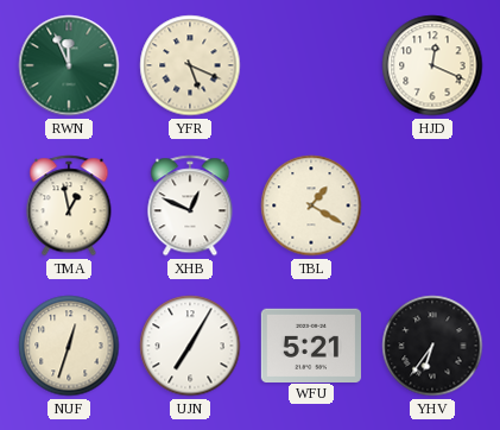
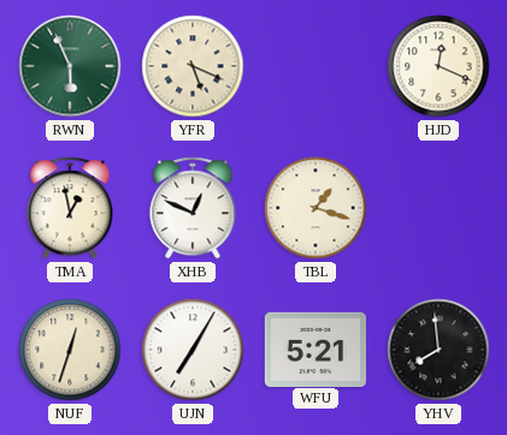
RWN: 11:56 -> 5:56 (70, 66)
TBL: 1:20 -> 1:18 (316, 208)
YHV: 6:36 -> 7:59 (438, 350)
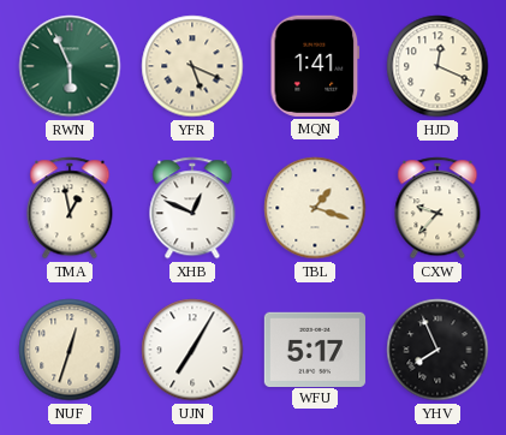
MQN: none -> 1:41 (315, 66)
CXW: none -> 9:37 (437, 208)
WFU: 5:21 -> 5:17 (314, 348)
YHV: 7:59 -> 7:56 (437, 350)
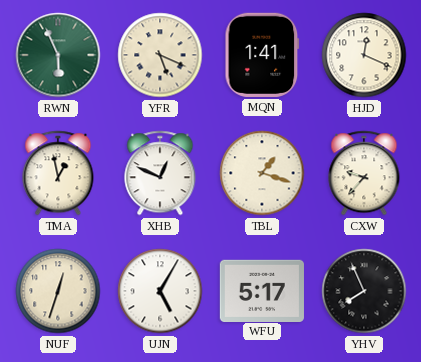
UJN: 7:05 -> 5:05 (160, 291)
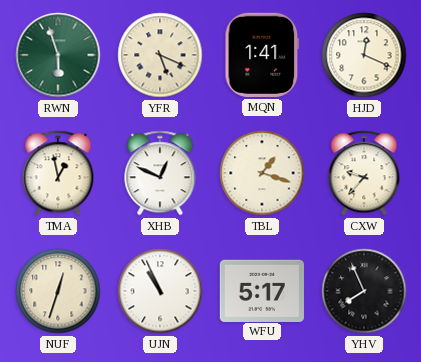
RWN: 5:56 -> 5:57 (58, 55)
UJN: 5:05 -> 10:56 (160, 291)
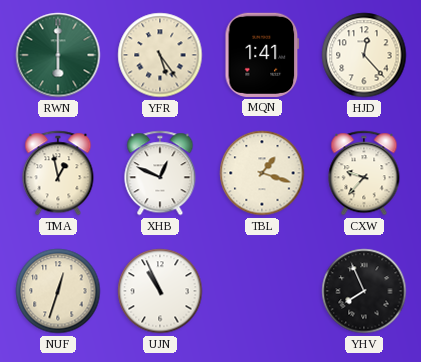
RWN: 5:57 -> 6:00 (58, 55)
YFR: 5:19 -> 5:24 (160, 55)
HJD: 12:19 -> 12:23 (364, 55)
WFU: 5:17 -> none (261, 290)
